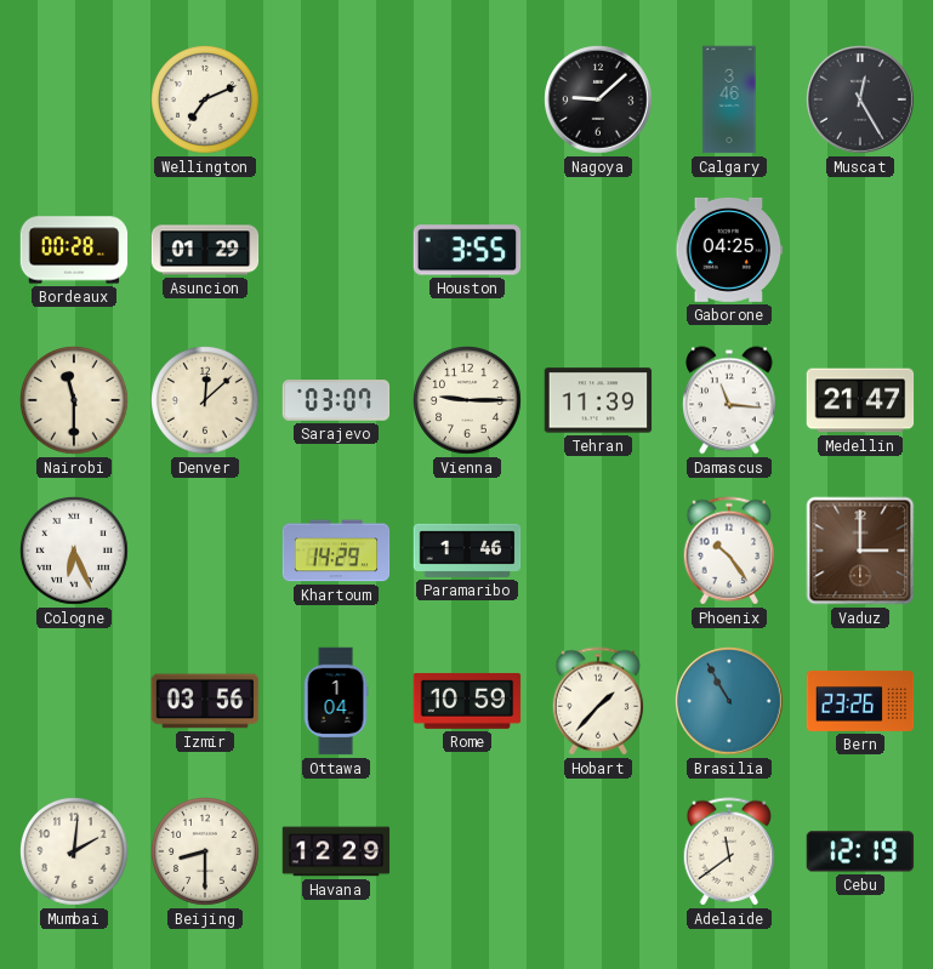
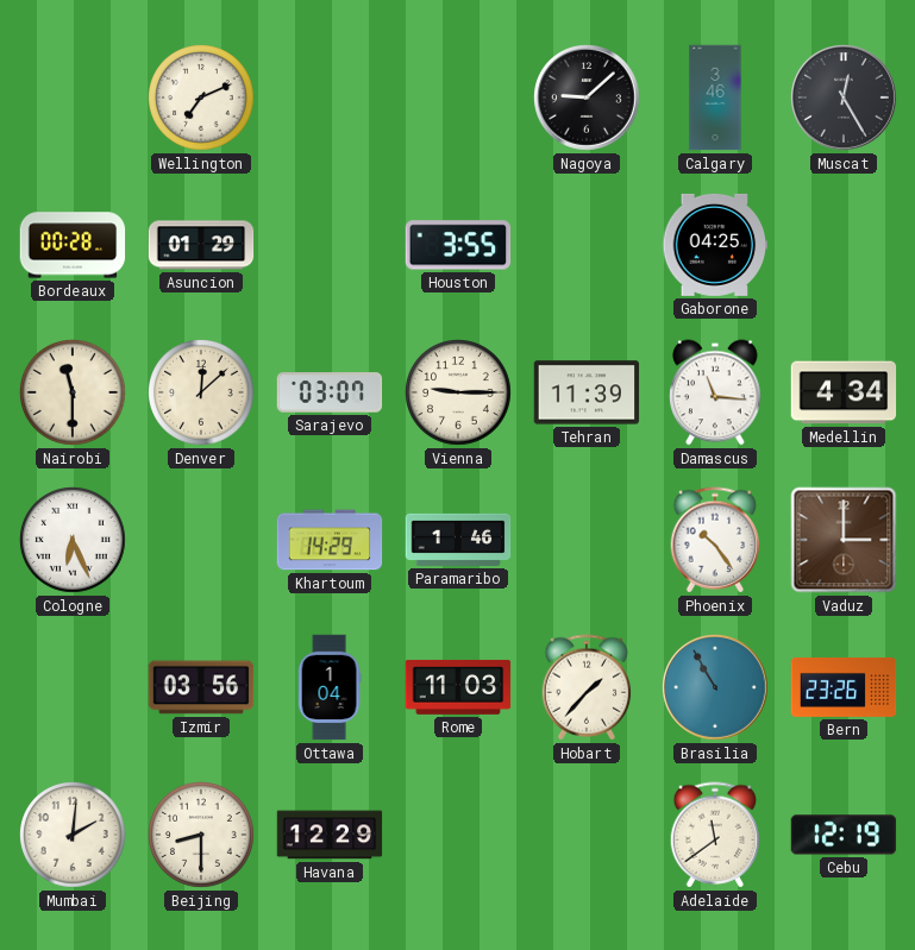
Medellin: 21:47 -> 4:34 (844, 392)
Rome: 10:59 -> 11:03 (458, 687)
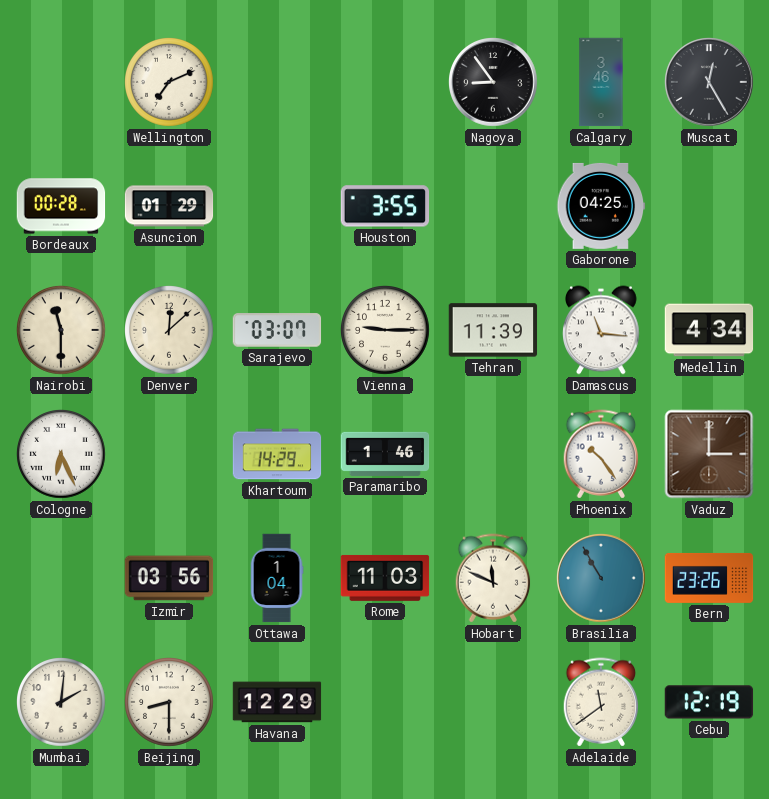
Nagoya: 9:08 -> 8:54 (493, 82)
Hobart: 1:37 -> 11:49 (493, 578)
